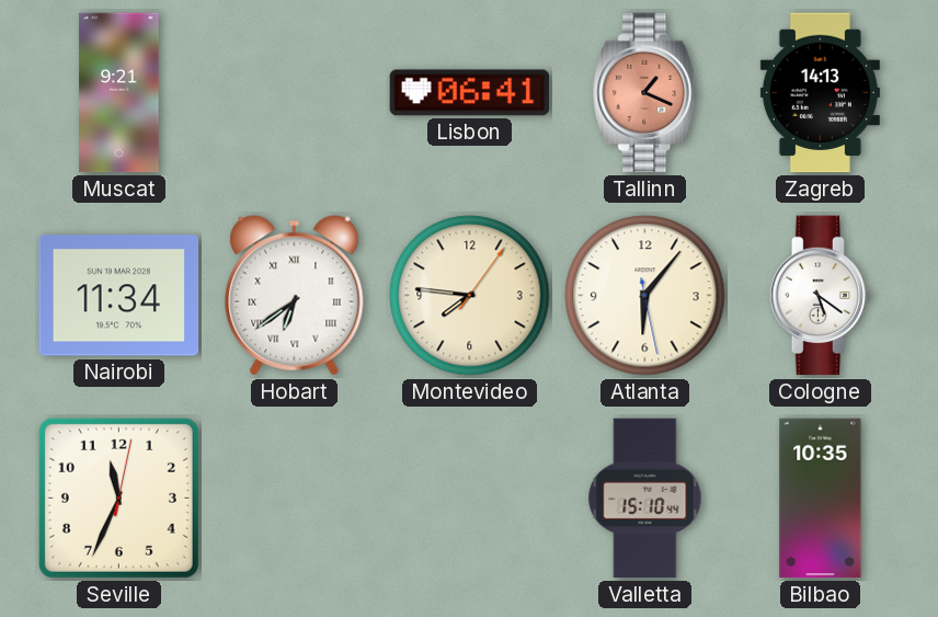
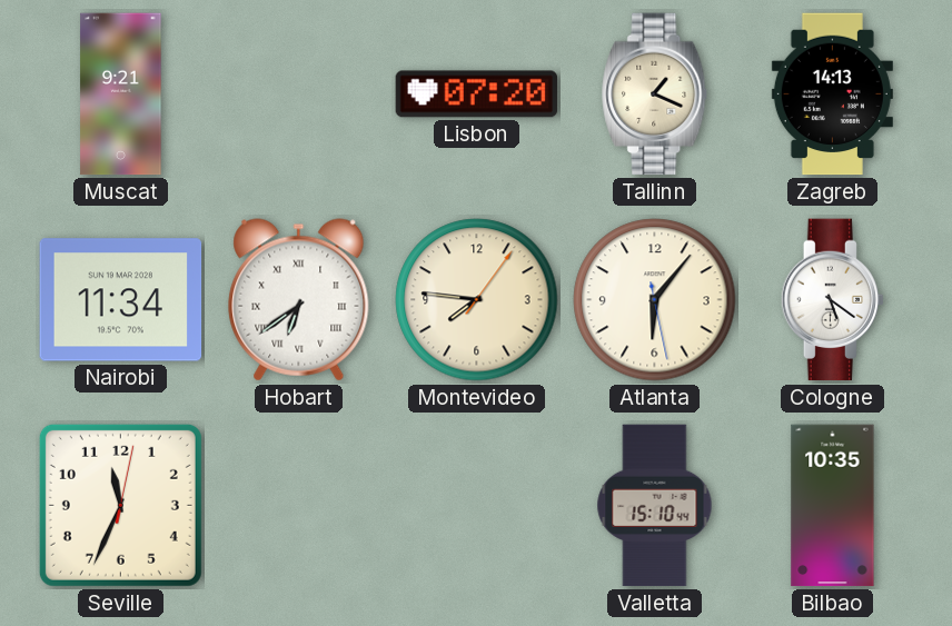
Lisbon: 06:41 -> 07:20 (477, 95)
Tallinn dial: salmon -> cream (655, 95)
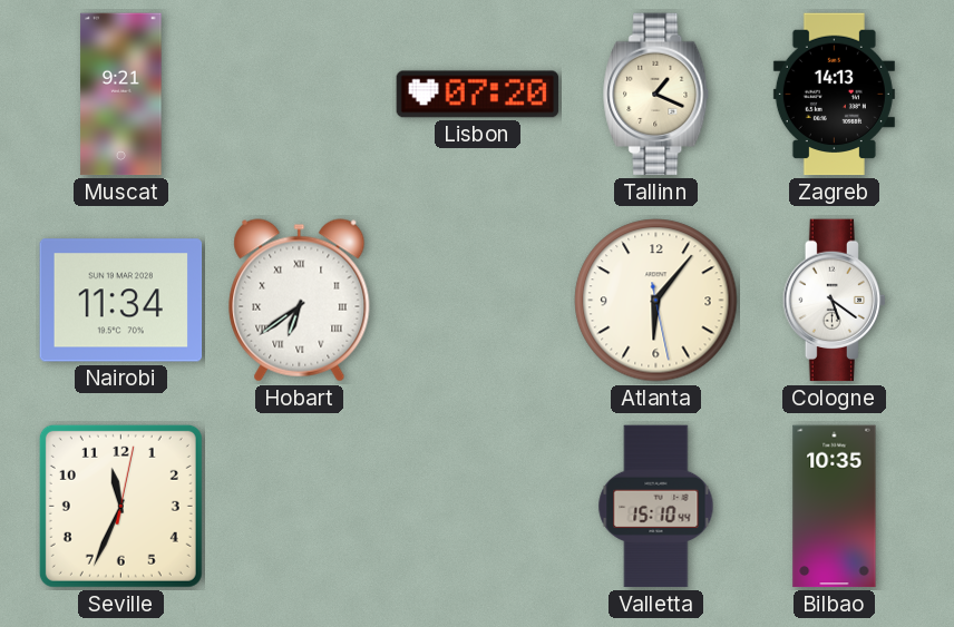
Montevideo: 7:46 -> none (477, 300)
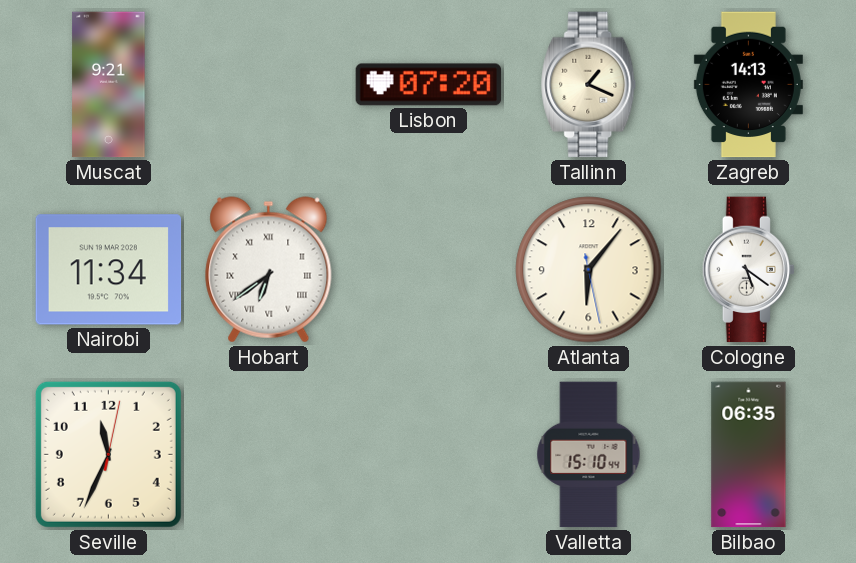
Bilbao: 10:35 -> 06:35 (749, 455)
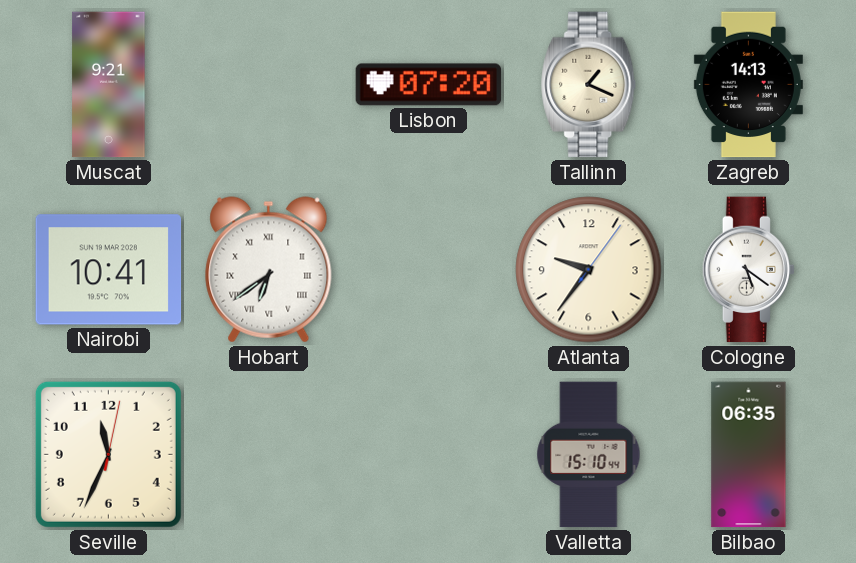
Nairobi: 11:34 -> 10:41 (109, 270)
Atlanta: 6:06 -> 9:36 (589, 270)
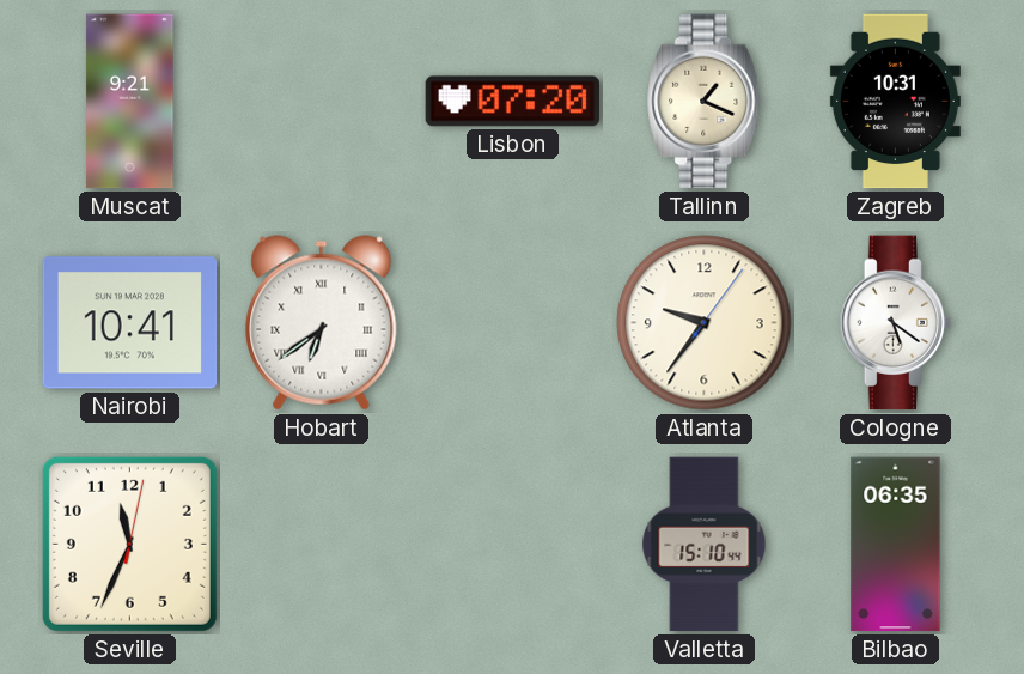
Zagreb: 14:13 -> 10:31 (895, 102)
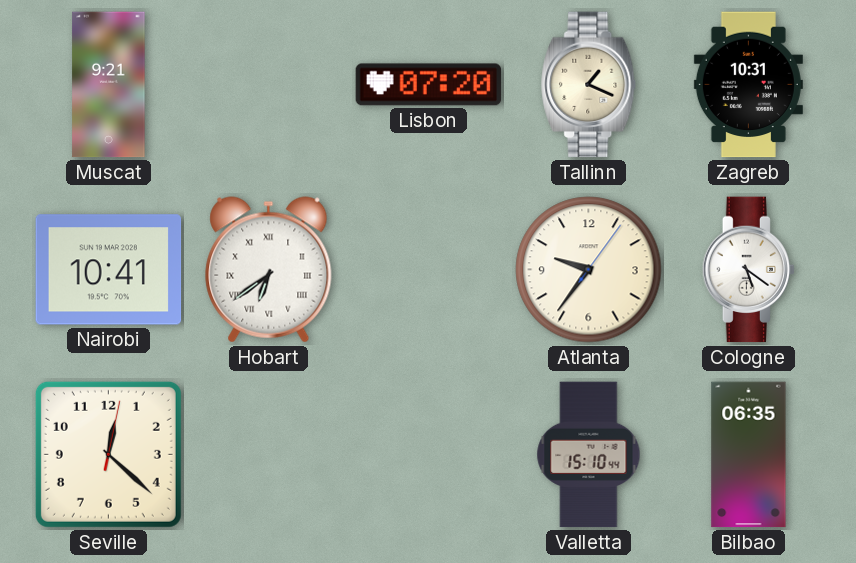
Seville: 11:34 -> 12:22 (108, 454)
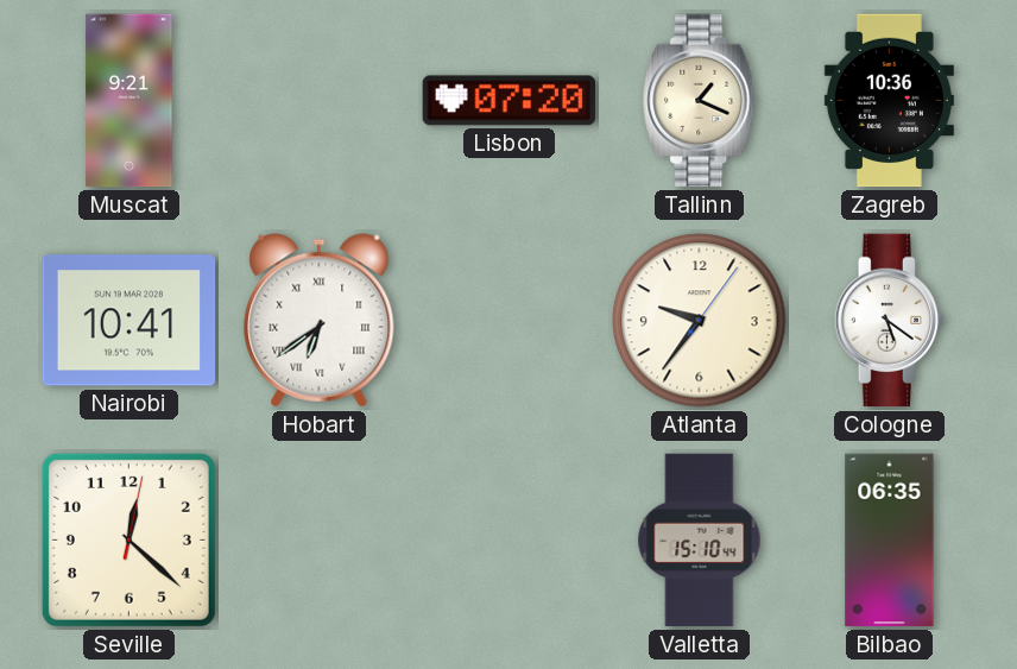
Zagreb: 10:31 -> 10:36 (889, 101)
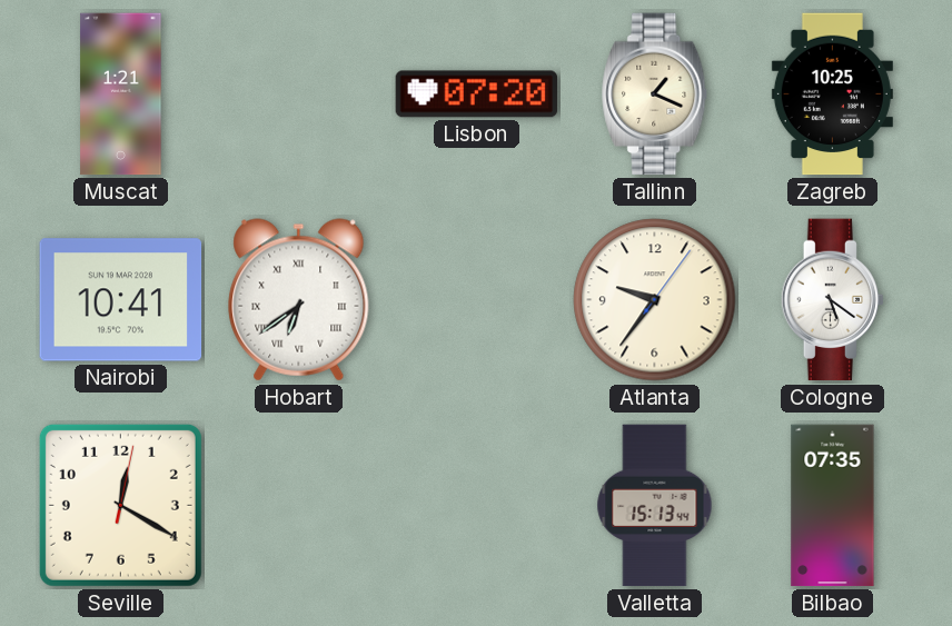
Muscat: 9:21 -> 1:21 (121, 95)
Zagreb: 10:36 -> 10:25 (832, 95)
Seville: 12:22 -> 12:20 (120, 505)
Valletta: 15:10 -> 15:13 (655, 506)
Bilbao: 06:35 -> 07:35 (833, 506)
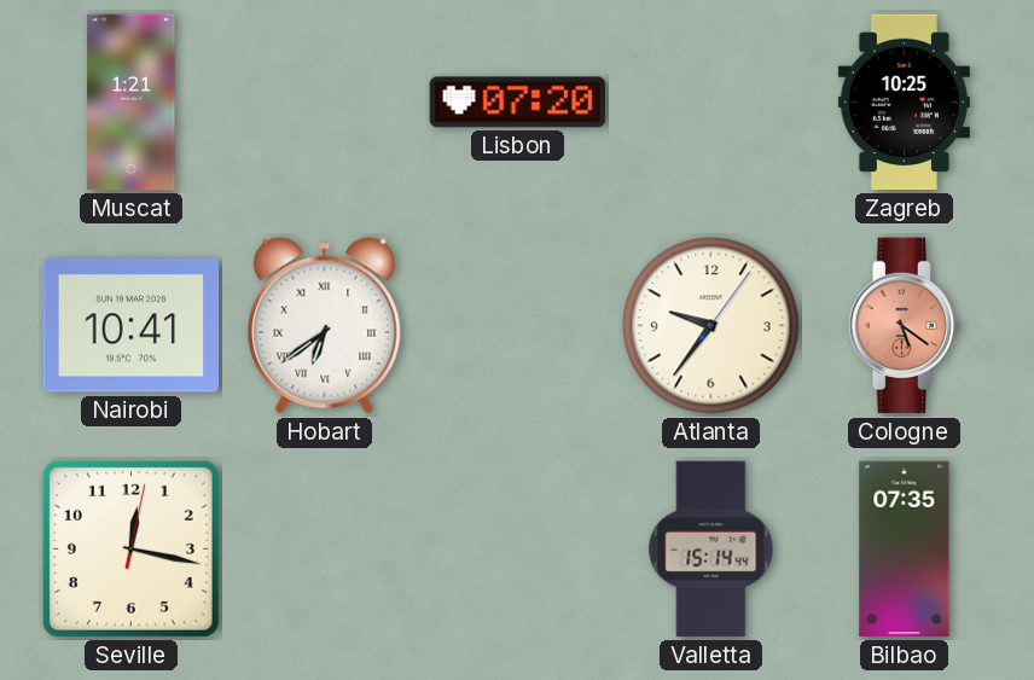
Tallinn: 1:19 -> none (655, 95)
Cologne dial: white -> salmon (904, 326)
Seville: 12:20 -> 12:17 (130, 548)
Valletta: 15:13 -> 15:14 (711, 550)
